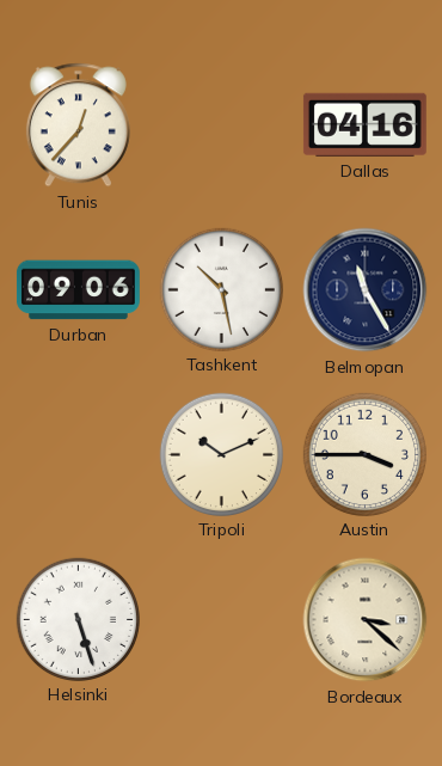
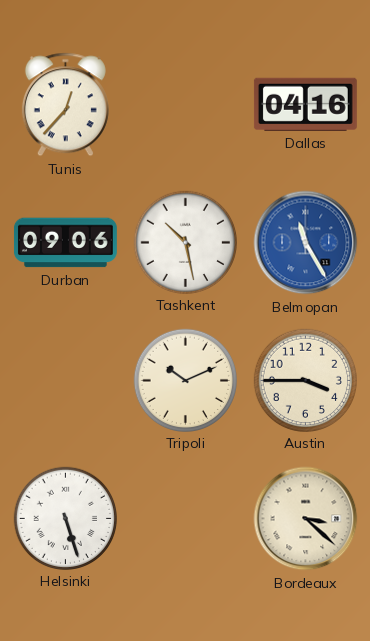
Belmopan dial: navy -> blue (306, 243)
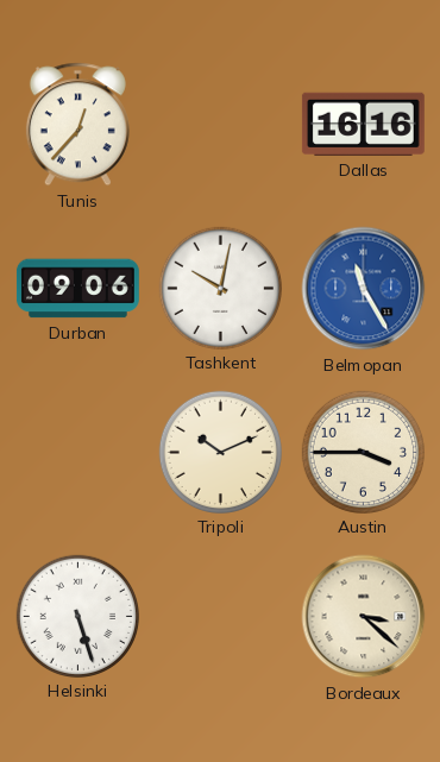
Dallas: 04:16 -> 16:16 (363, 124)
Tashkent: 10:28 -> 10:02 (220, 288)
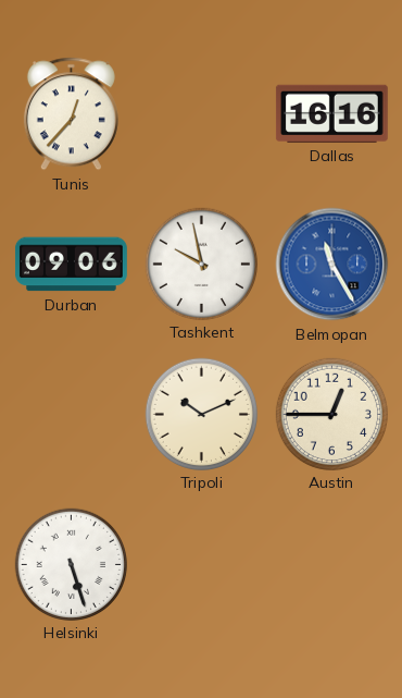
Tashkent: 10:02 -> 9:58 (201, 264)
Austin: 3:45 -> 12:45 (331, 414)
Bordeaux: 3:22 -> none (364, 617)
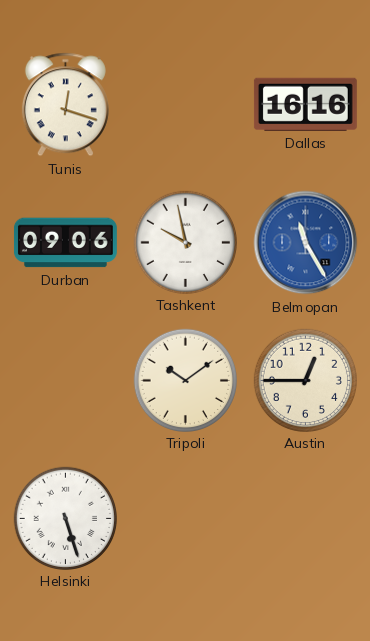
Tunis: 12:37 -> 12:18 (65, 105)
Tripoli: 10:11 -> 10:09 (185, 380)
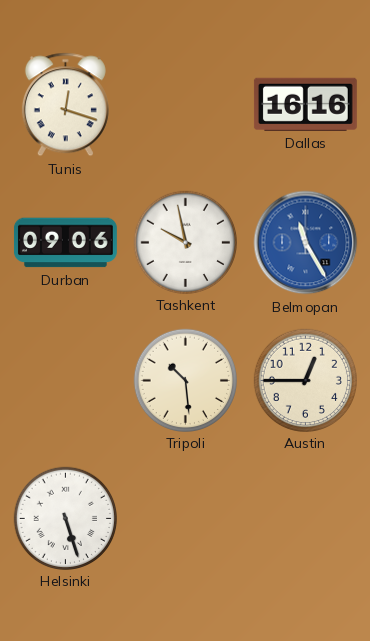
Tripoli: 10:09 -> 10:29 (185, 380)
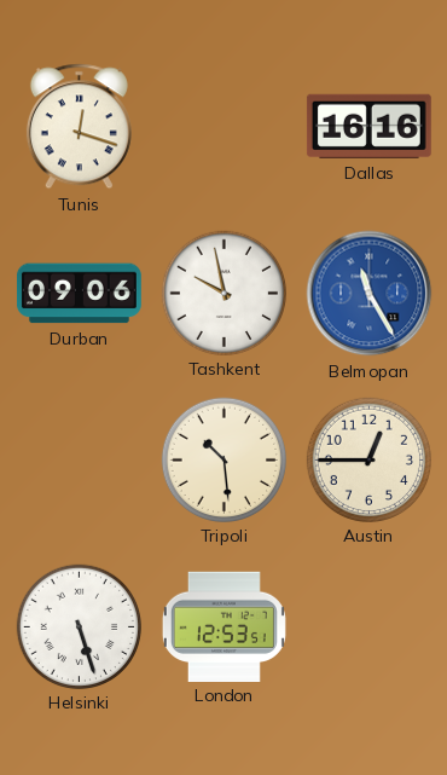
London: none -> 12:53 (224, 626)
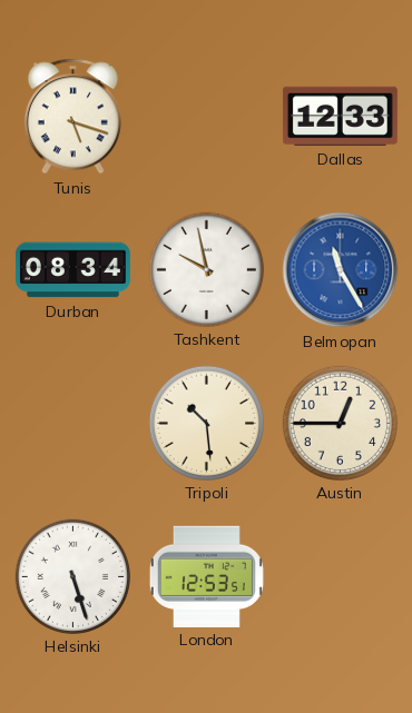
Tunis: 12:18 -> 5:18 (72, 117)
Dallas: 16:16 -> 12:33 (340, 116)
Durban: 09:06 -> 08:34 (72, 270)
